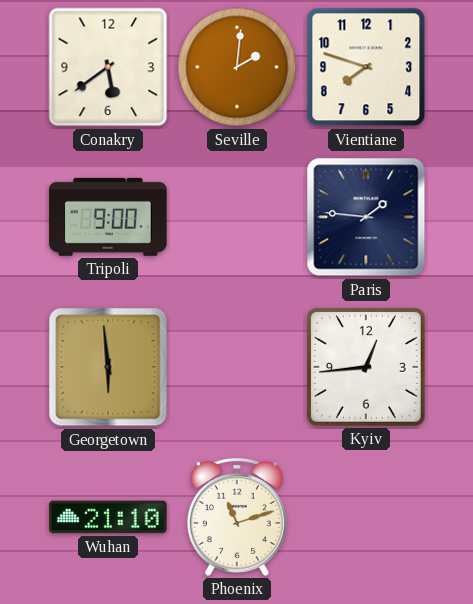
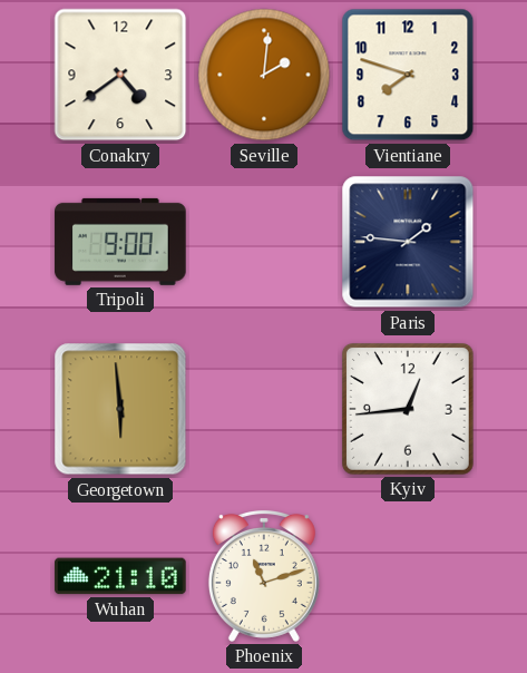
Conakry: 5:39 -> 4:39 (120, 75)
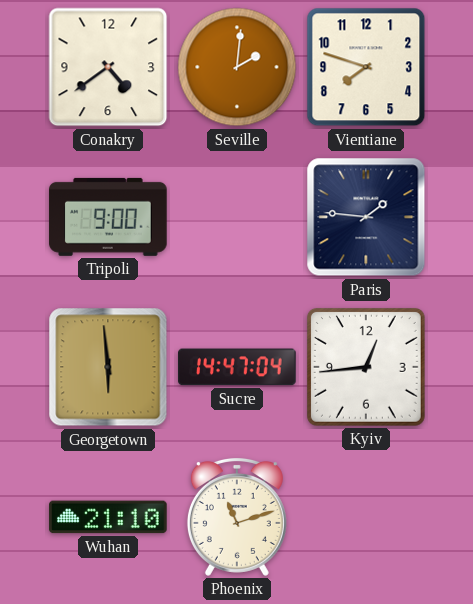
Sucre: none -> 14:47 (237, 367)
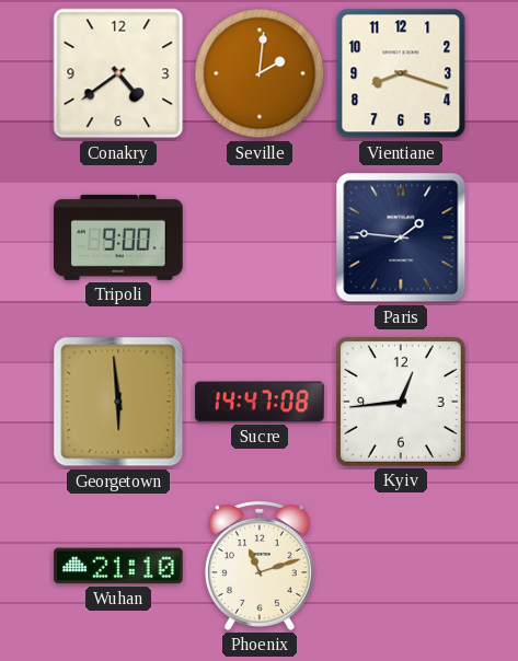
Vientiane: 7:48 -> 8:18 (401, 73)
Sucre: 14:47:04 -> 14:47:08 (260, 402)
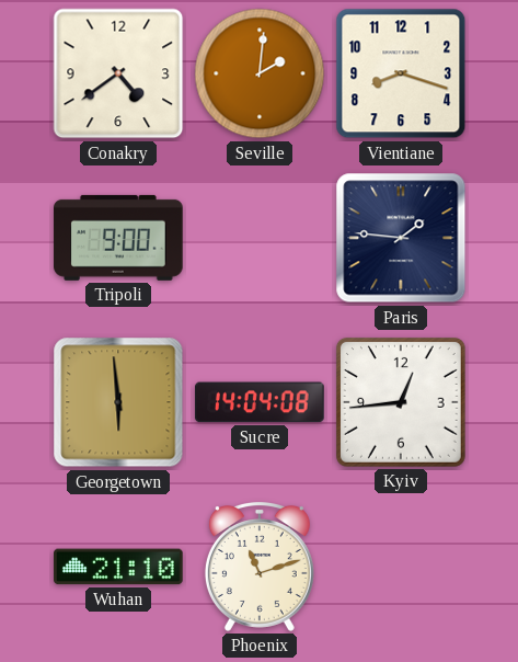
Sucre: 14:47 -> 14:04 (260, 402)
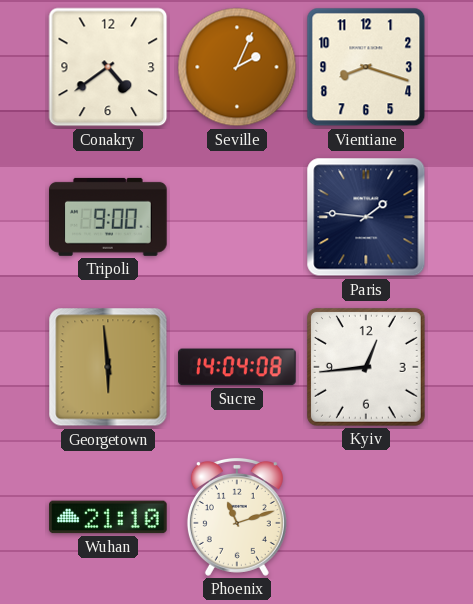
Seville: 2:01 -> 2:04 (237, 67)
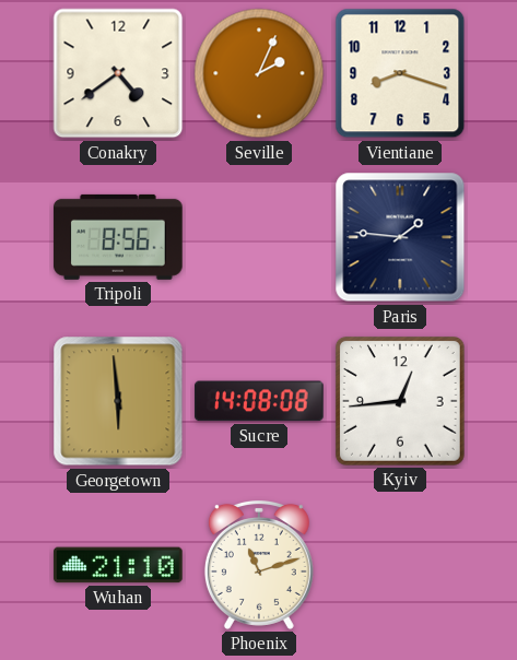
Tripoli: 9:00 -> 8:56 (118, 237)
Sucre: 14:04 -> 14:08 (259, 401)
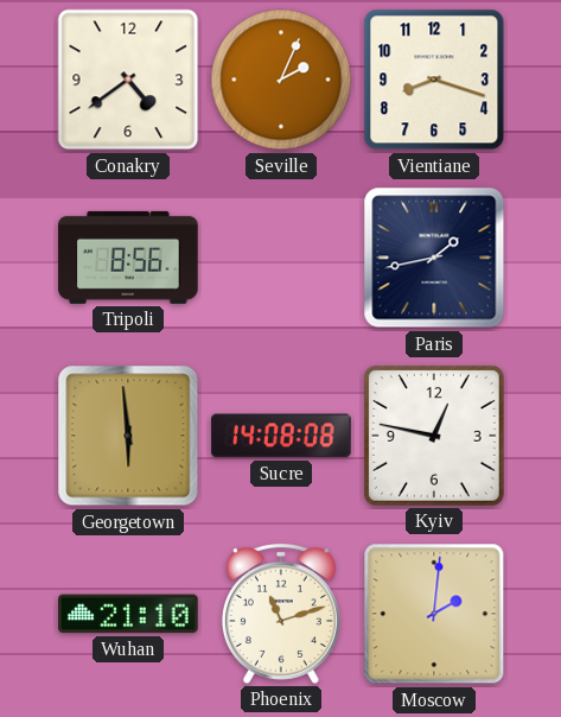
Paris: 1:46 -> 1:43 (434, 258)
Kyiv: 12:44 -> 12:47 (434, 436)
Moscow: none -> 2:01 (434, 614)
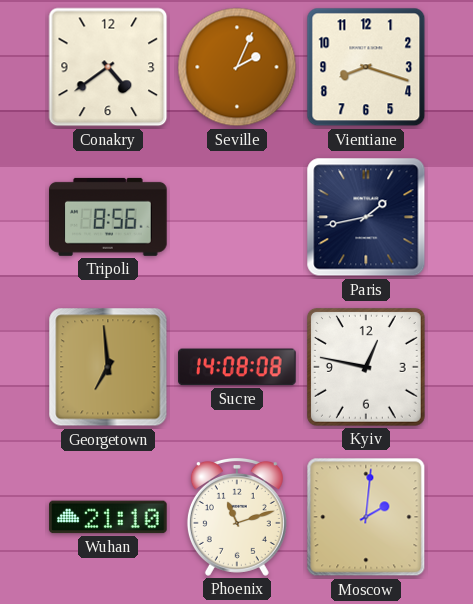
Georgetown: 5:59 -> 6:59 (108, 367)
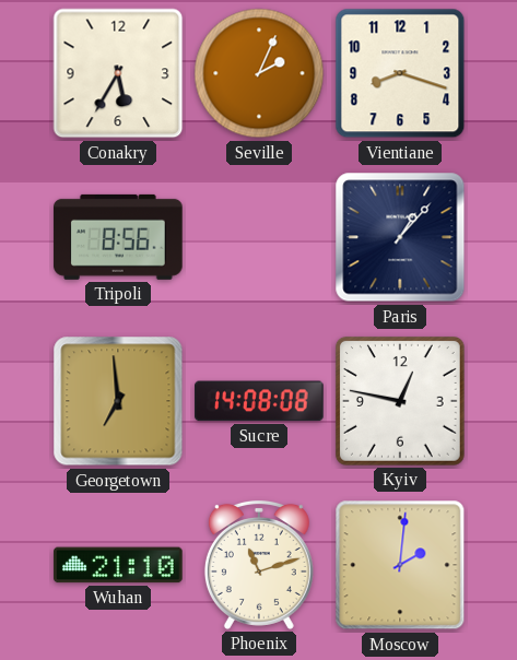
Conakry: 4:39 -> 5:35 (118, 73)
Paris: 1:43 -> 1:07 (400, 237)
